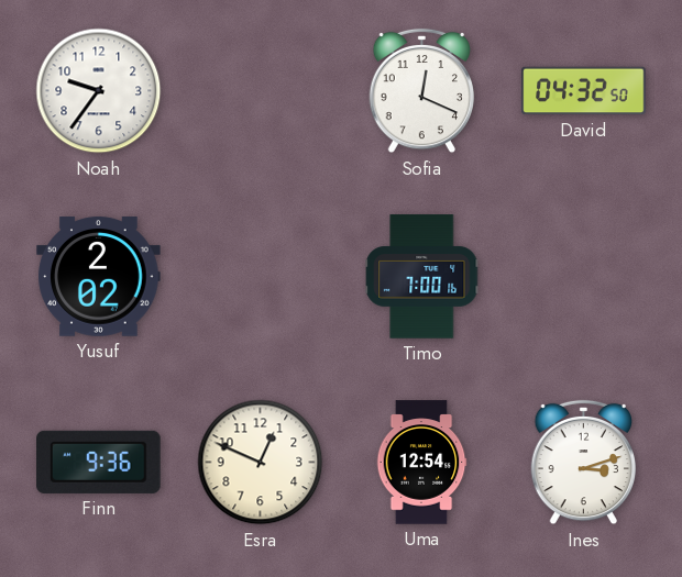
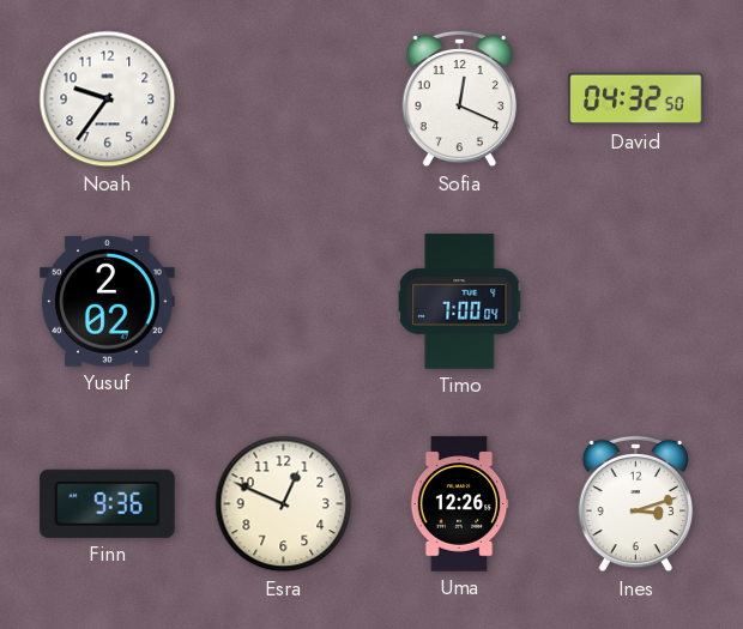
Timo: 7:00:16 -> 7:00:04 (460, 302)
Uma: 12:54 -> 12:26 (459, 504)
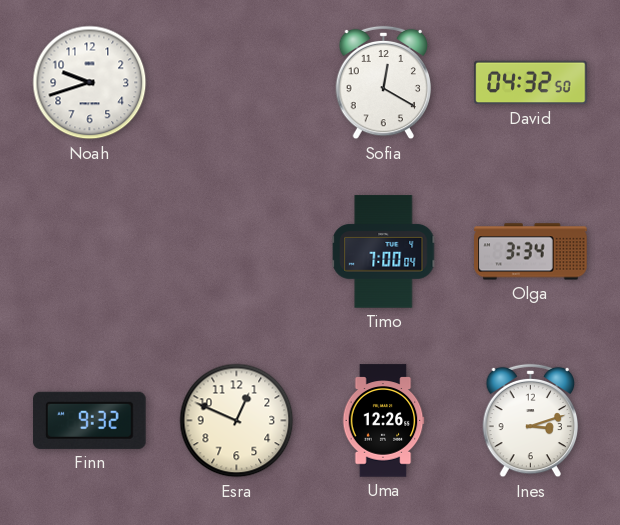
Noah: 9:36 -> 9:42 (90, 83)
Sofia: 12:19 -> 12:20 (384, 83)
Yusuf: 2:02 -> none (108, 302)
Olga: none -> 3:34 (531, 252)
Finn: 9:36 -> 9:32 (90, 420)
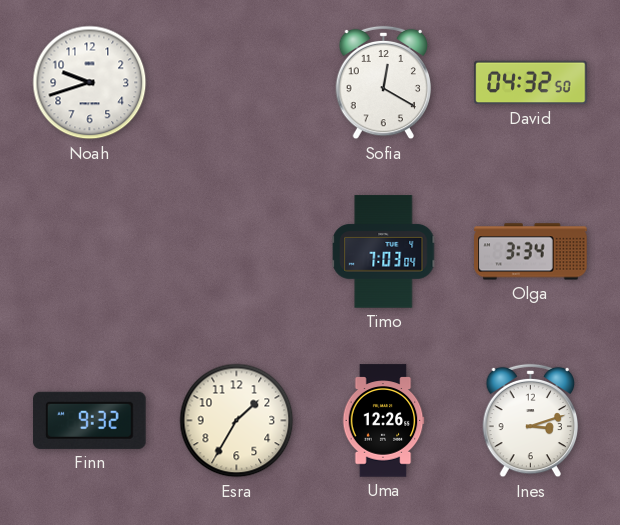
Timo: 7:00 -> 7:03 (384, 252)
Esra: 12:49 -> 1:35 (237, 421)
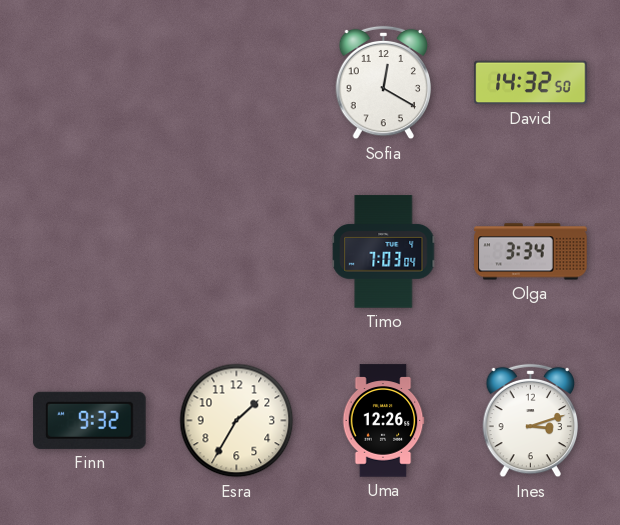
Noah: 9:42 -> none (90, 83)
David: 04:32 -> 14:32 (531, 83)
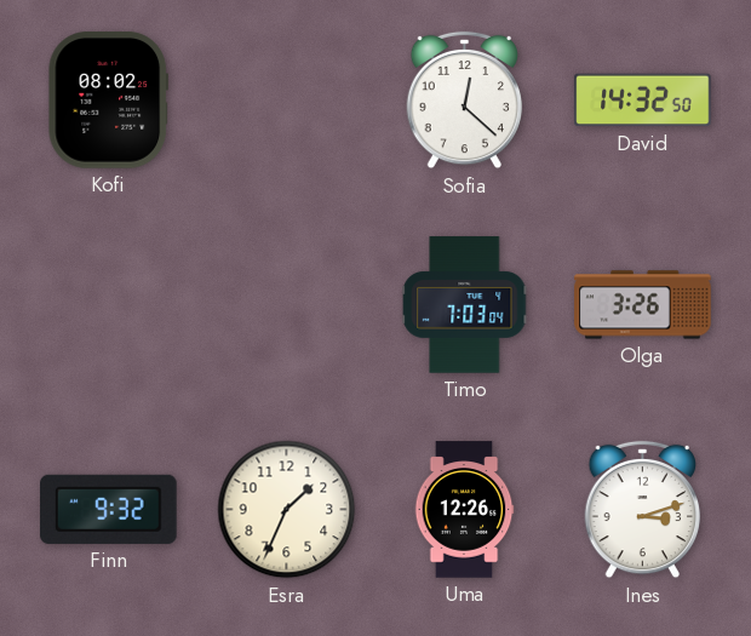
Kofi: none -> 08:02 (108, 101)
Sofia: 12:20 -> 12:22 (465, 101)
Olga: 3:34 -> 3:26 (643, 305)
Esra: 1:35 -> 1:34 (287, 510)
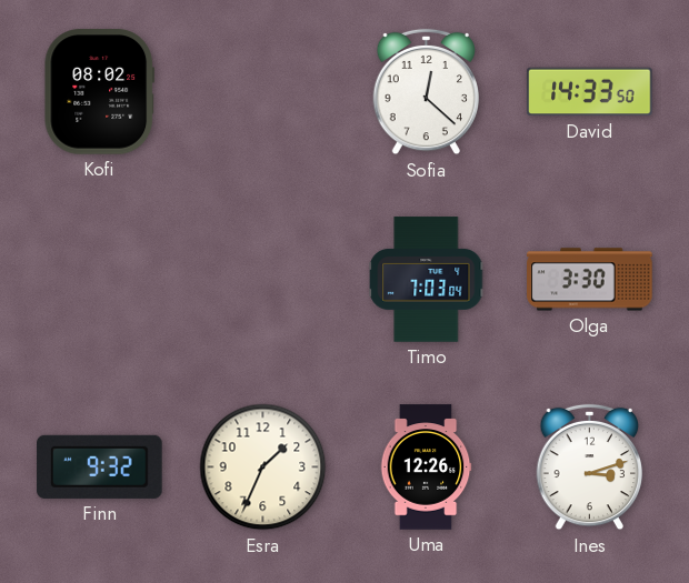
David: 14:32 -> 14:33 (590, 92)
Olga: 3:26 -> 3:30 (590, 280)
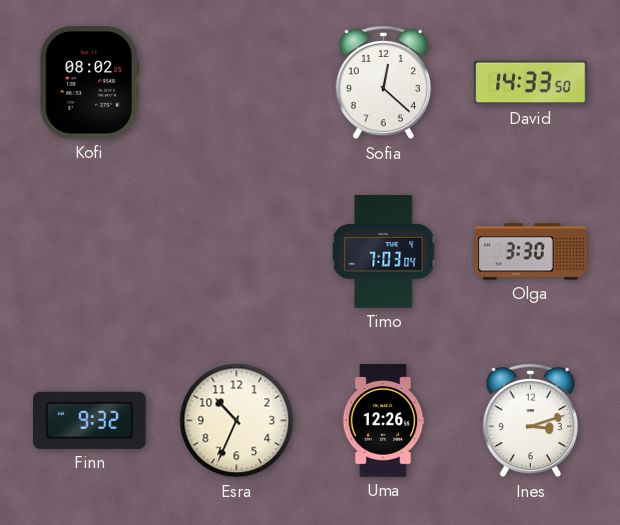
Esra: 1:34 -> 10:34 (237, 421)
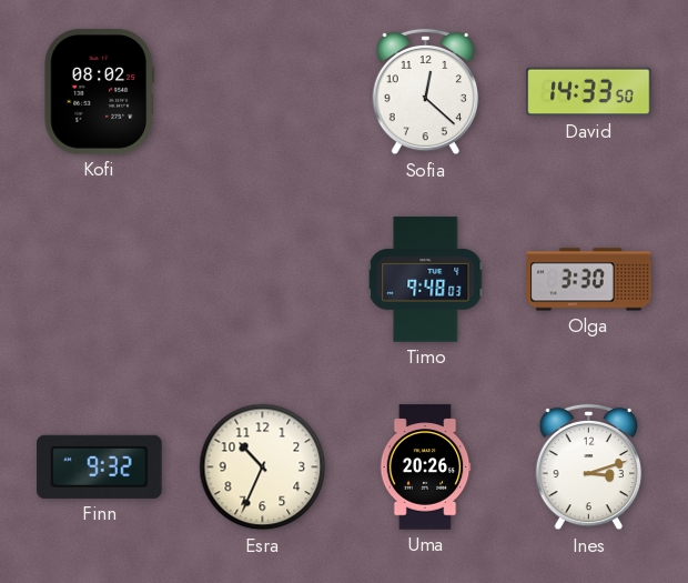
Timo: 7:03 -> 9:48 (426, 280)
Uma: 12:26 -> 20:26 (425, 468)
